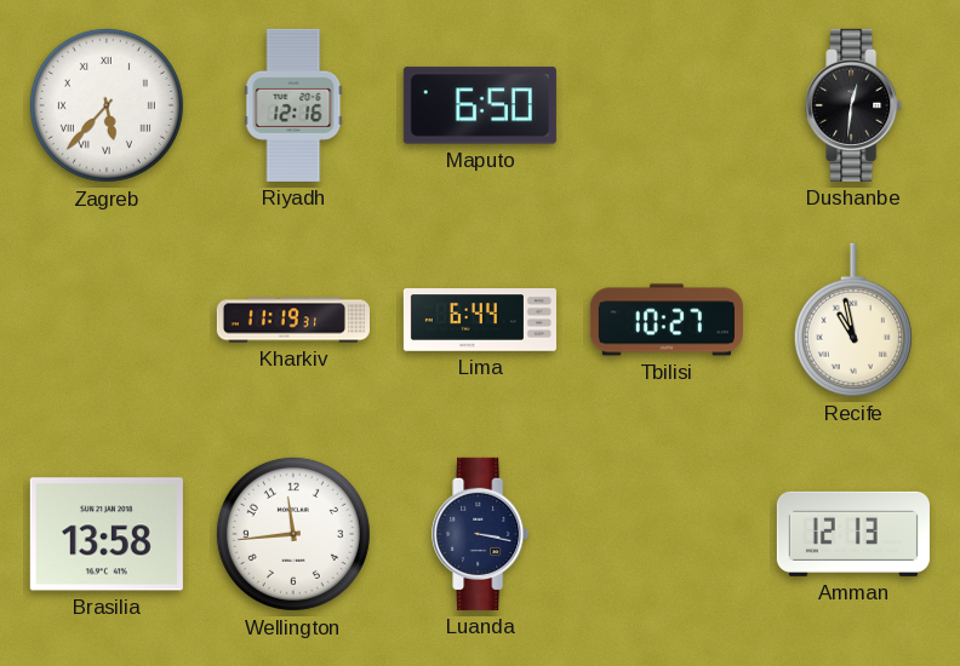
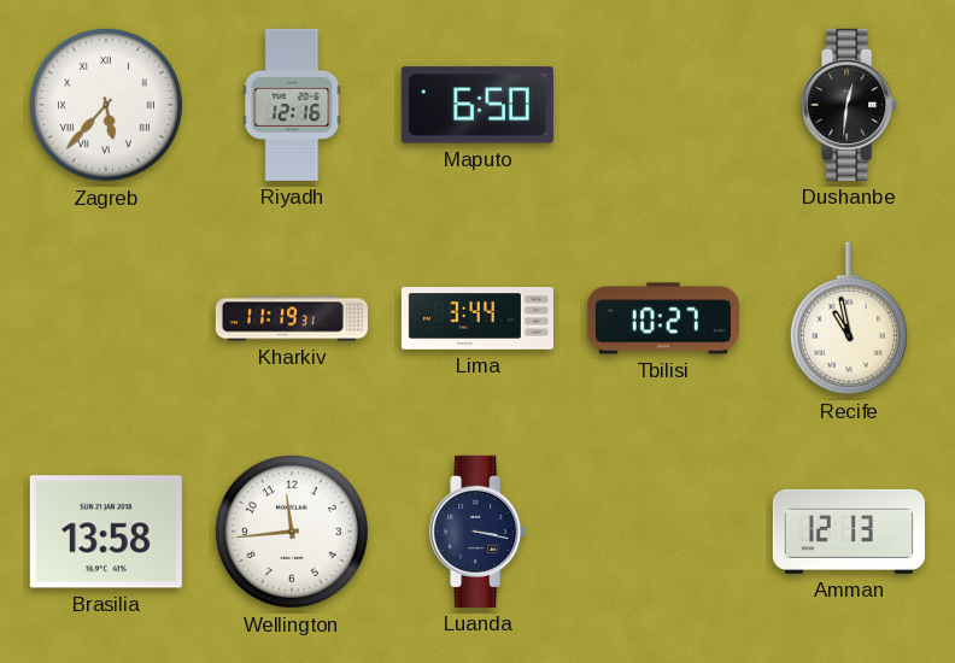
Lima: 6:44 -> 3:44 (478, 318)
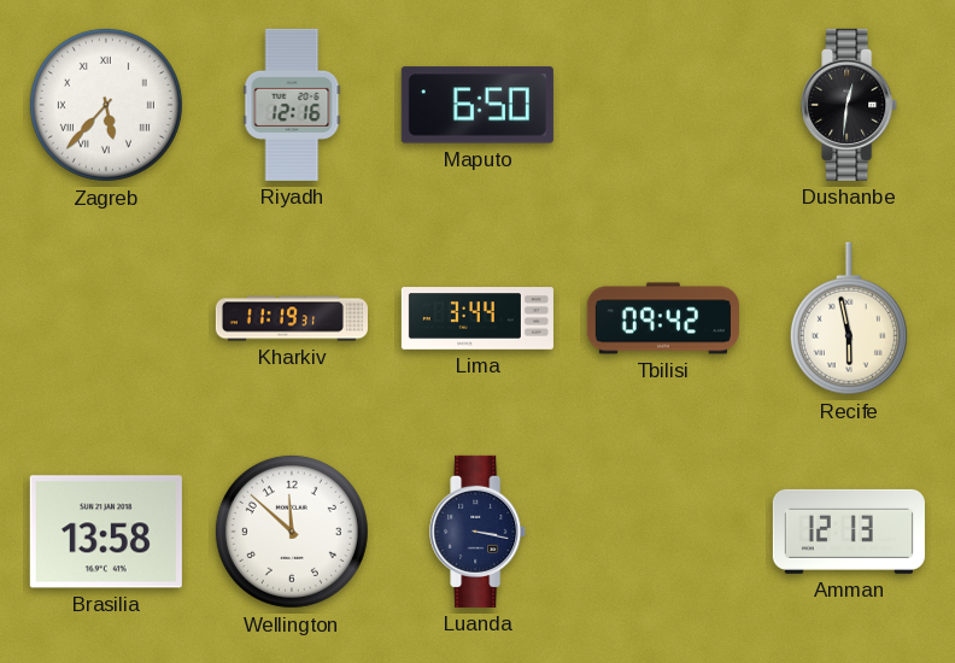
Tbilisi: 10:27 -> 09:42 (663, 318)
Recife: 10:58 -> 5:58 (849, 318)
Wellington: 11:44 -> 11:52 (292, 532)
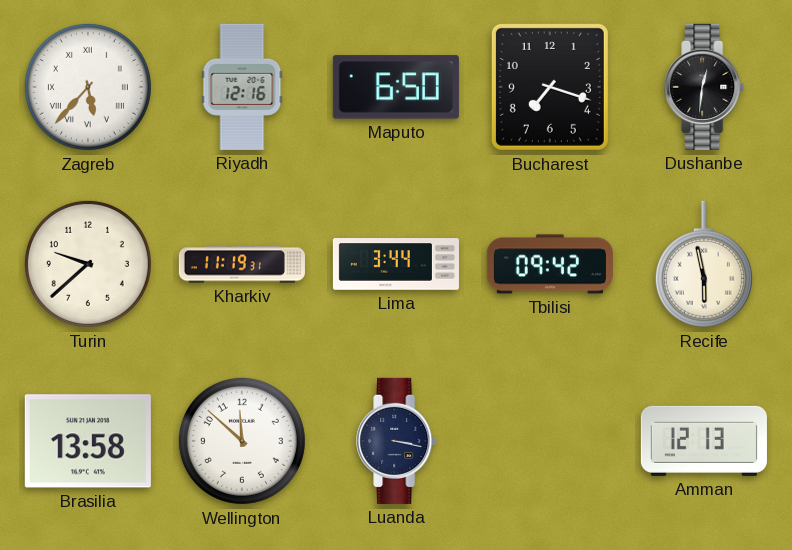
Bucharest: none -> 7:18 (550, 87)
Turin: none -> 9:38 (88, 264)
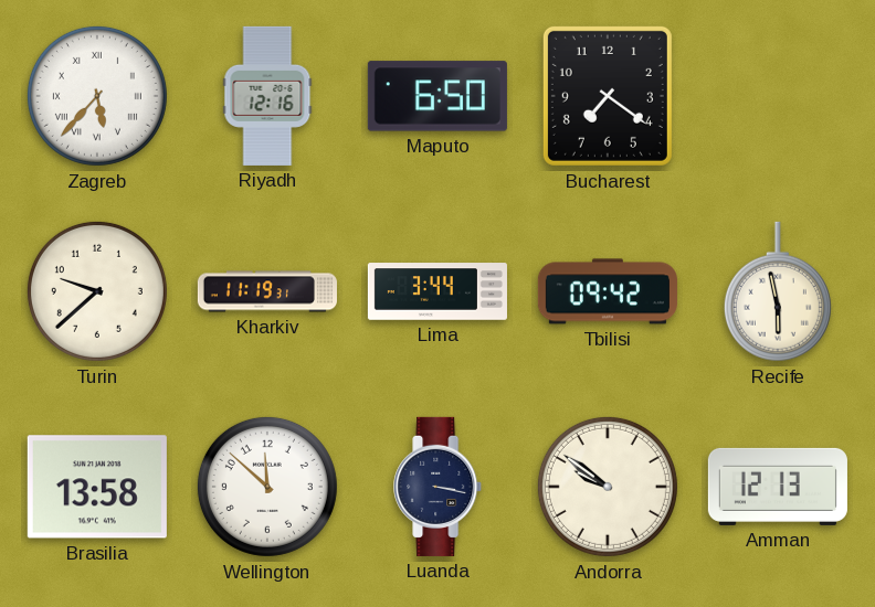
Bucharest: 7:18 -> 7:21 (608, 96)
Dushanbe: 12:31 -> none (705, 87)
Andorra: none -> 9:51 (608, 487)
